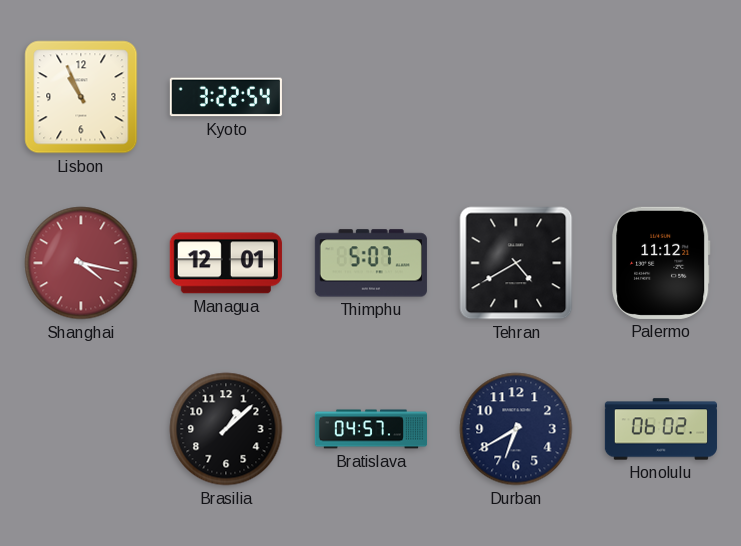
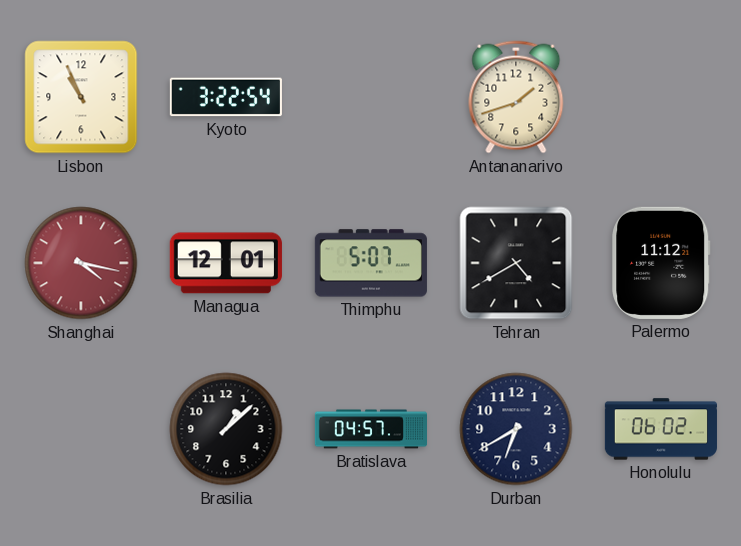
Antananarivo: none -> 1:42 (516, 97)
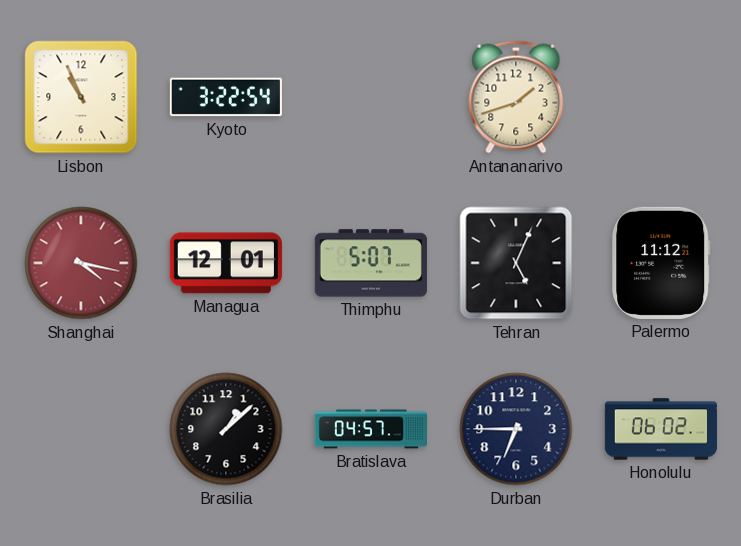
Tehran: 4:40 -> 5:04 (516, 263)
Durban: 6:40 -> 6:45 (516, 429)
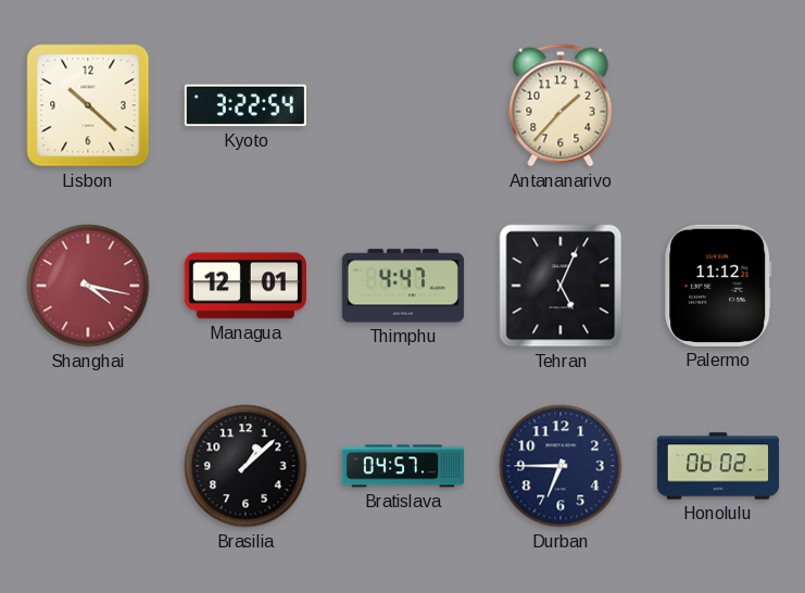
Lisbon: 10:56 -> 10:22 (88, 105)
Antananarivo: 1:42 -> 1:37 (561, 105)
Thimphu: 5:07 -> 4:47 (403, 286)
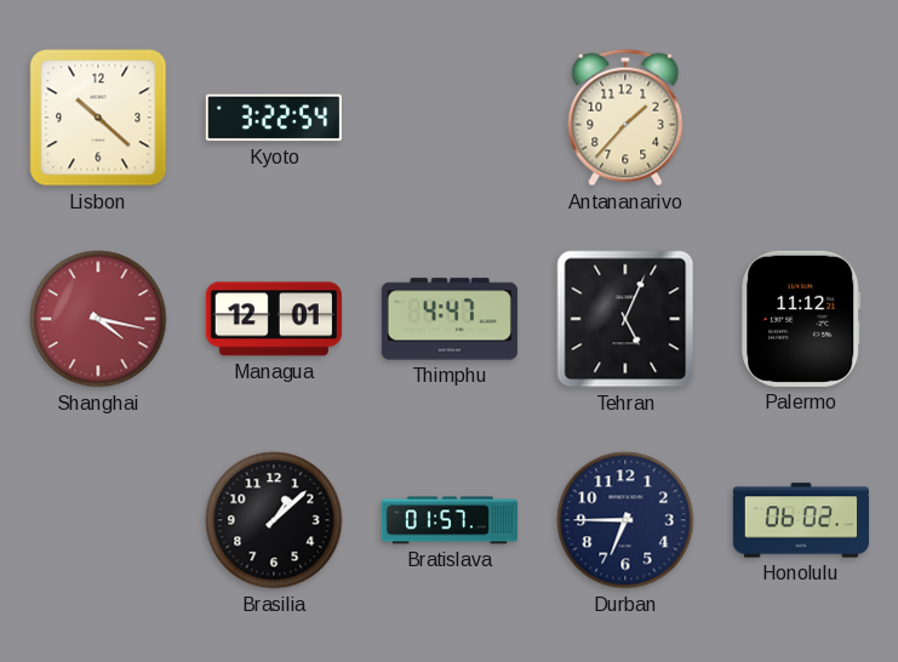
Bratislava: 04:57 -> 01:57 (448, 520)
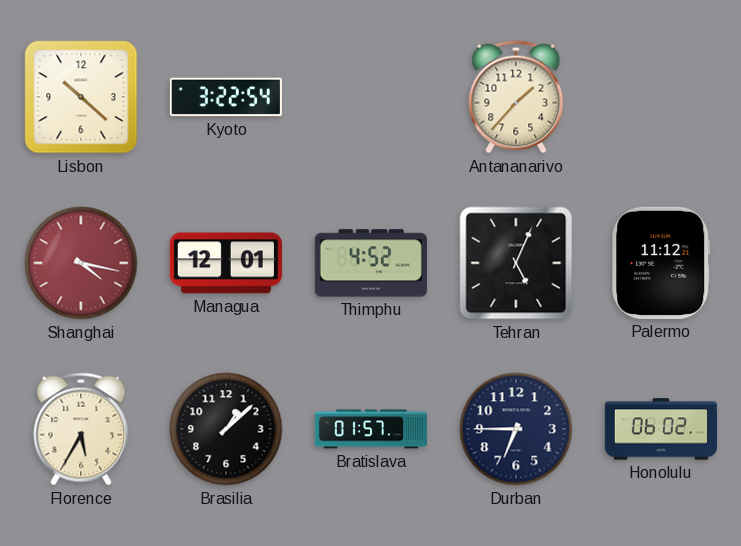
Thimphu: 4:47 -> 4:52 (371, 263)
Florence: none -> 5:35 (81, 429)
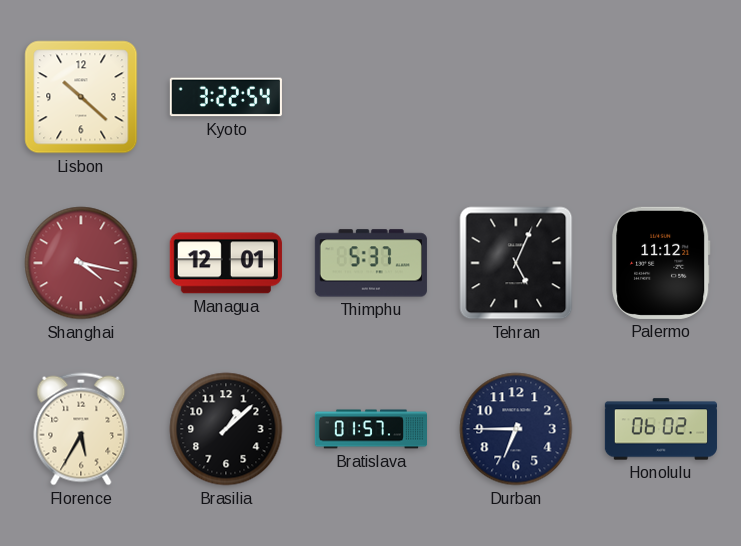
Antananarivo: 1:37 -> none (516, 97)
Thimphu: 4:52 -> 5:37 (371, 263)
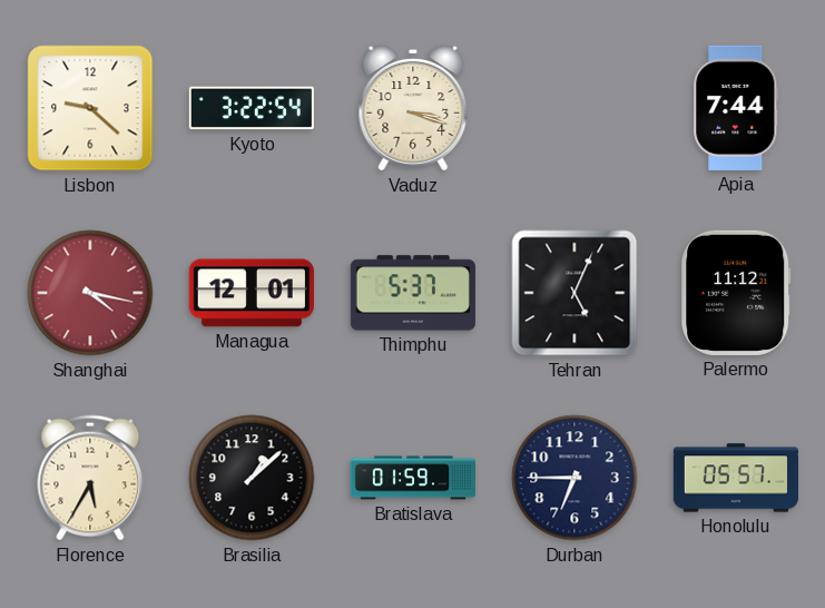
Lisbon: 10:22 -> 9:22 (90, 108)
Vaduz: none -> 3:18 (413, 108)
Apia: none -> 7:44 (736, 108)
Bratislava: 01:57 -> 01:59 (412, 478)
Honolulu: 06:02 -> 05:57 (735, 478)
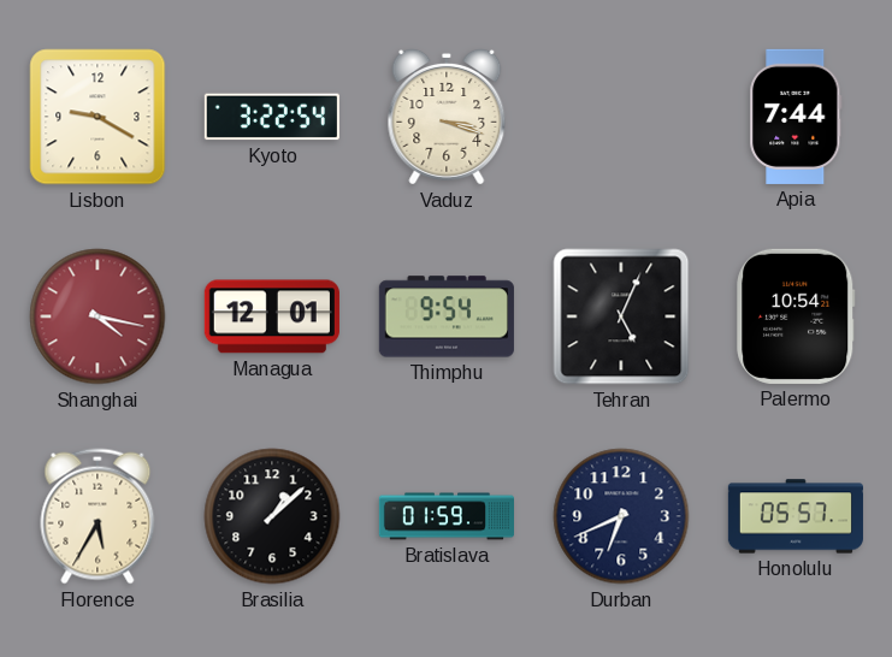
Lisbon: 9:22 -> 9:20 (98, 117)
Thimphu: 5:37 -> 9:54 (447, 316)
Palermo: 11:12 -> 10:54 (796, 316)
Durban: 6:45 -> 6:41 (621, 516)
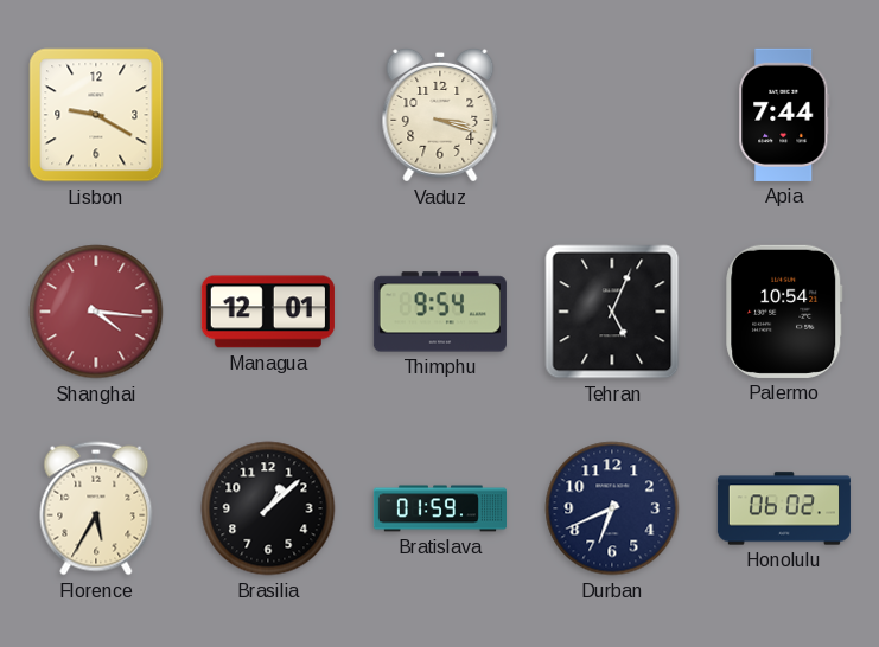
Kyoto: 3:22 -> none (272, 117)
Shanghai: 4:17 -> 4:16 (96, 312)
Honolulu: 05:57 -> 06:02 (783, 508)
